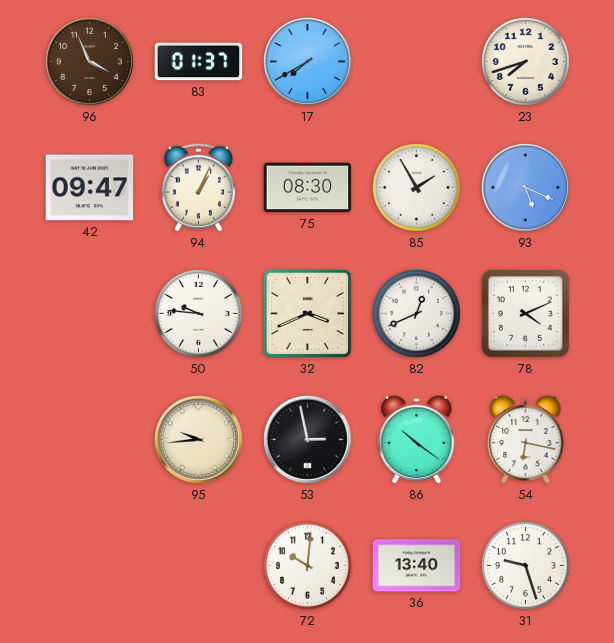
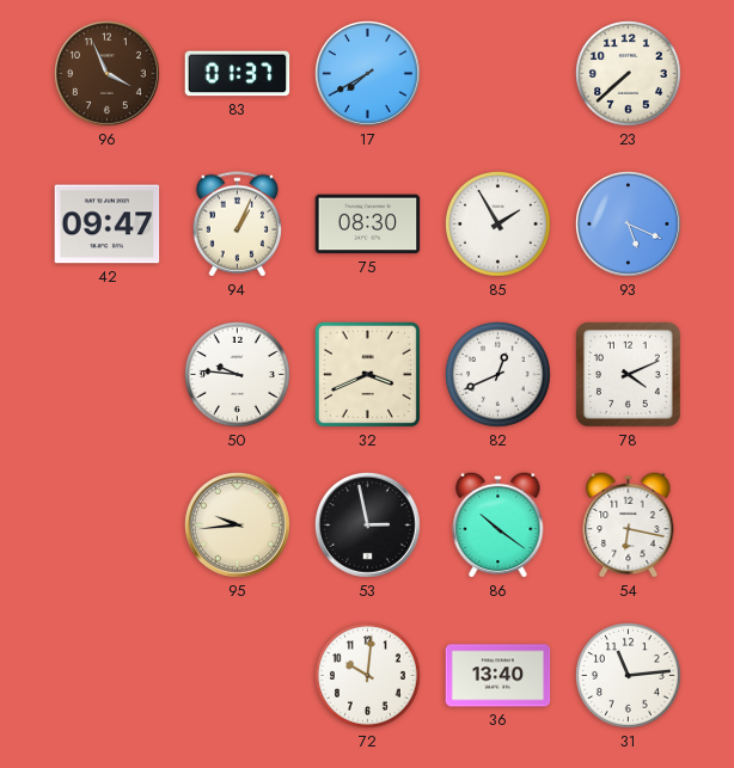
23: 7:42 -> 7:38 (629, 74)
31: 9:27 -> 11:14 (629, 676)
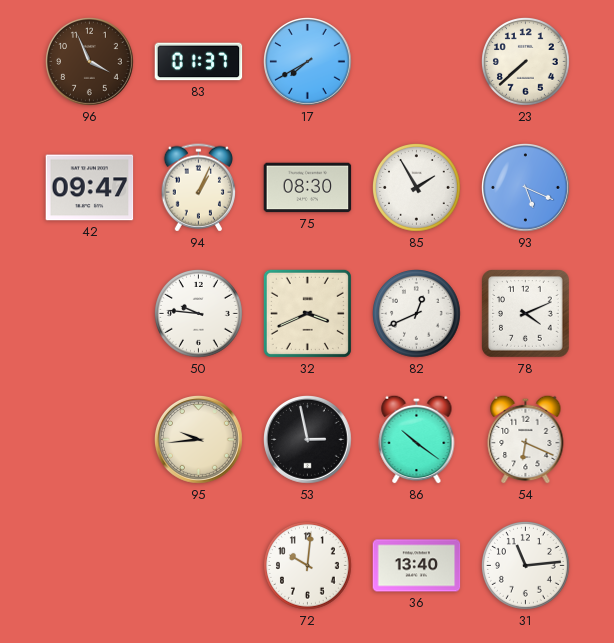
54: 6:17 -> 6:19 (526, 439)
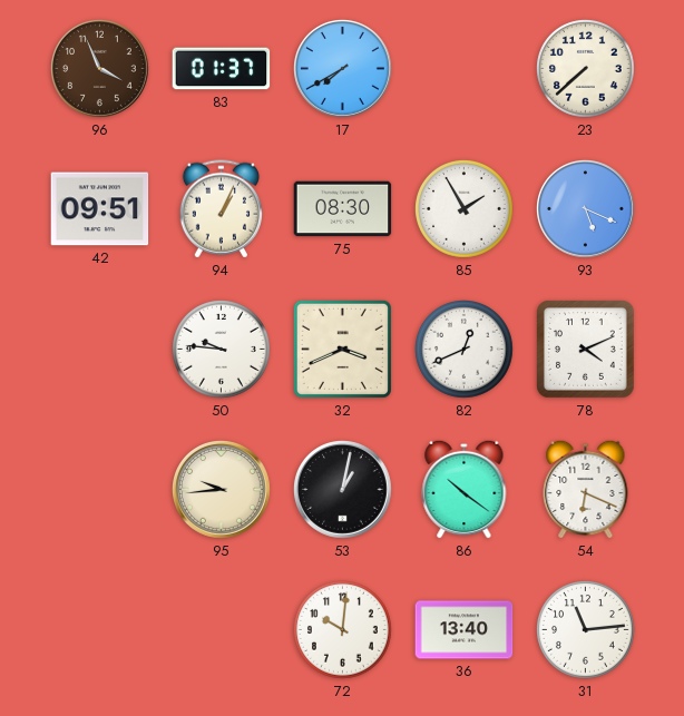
42: 09:47 -> 09:51 (100, 209)
53: 2:58 -> 1:02 (343, 490)
